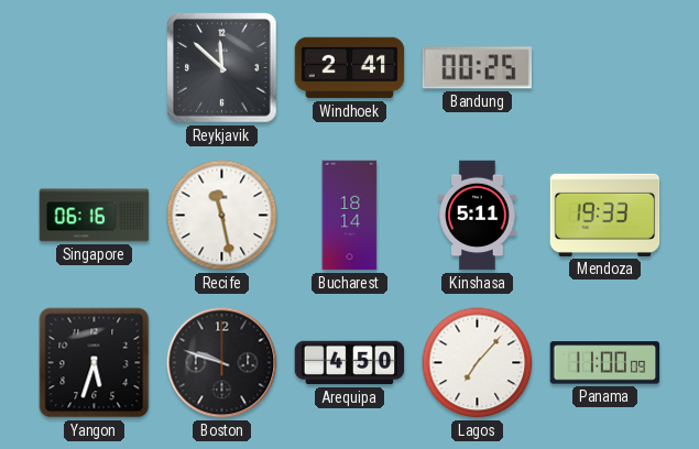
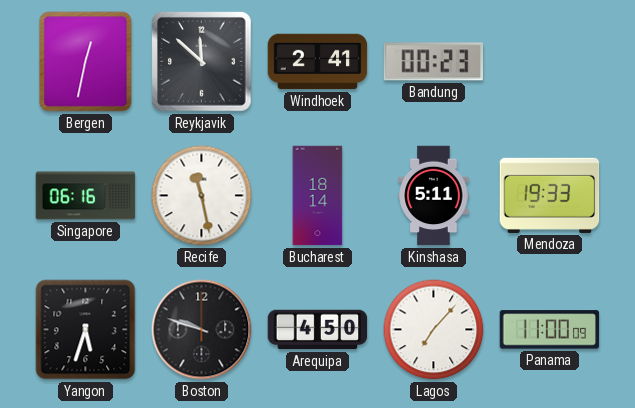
Bergen: none -> 12:32 (86, 62)
Bandung: 00:25 -> 00:23 (433, 62)
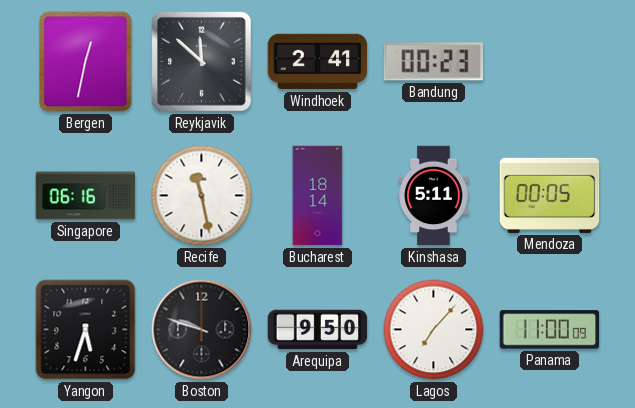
Mendoza: 19:33 -> 00:05 (550, 195)
Arequipa: 4:50 -> 9:50 (318, 330)
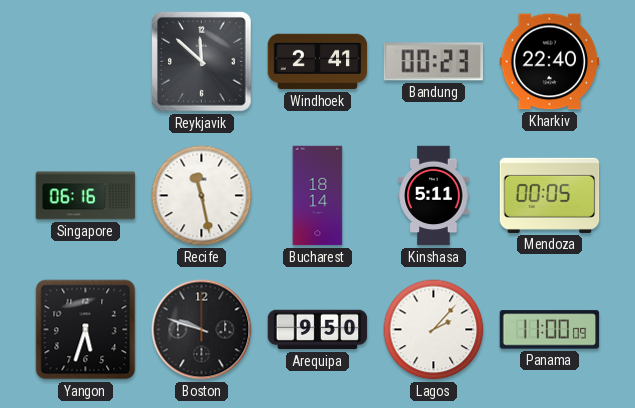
Bergen: 12:32 -> none (86, 62)
Kharkiv: none -> 22:40 (550, 62)
Lagos: 7:07 -> 2:07 (434, 330)
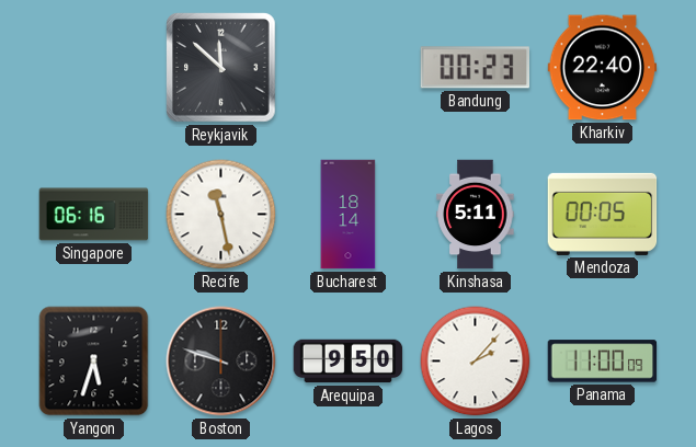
Windhoek: 2:41 -> none (318, 62)
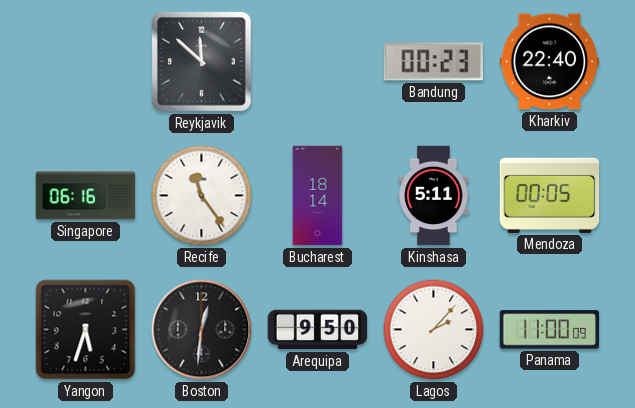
Recife: 11:28 -> 11:24 (202, 196)
Boston: 9:48 -> 12:31 (202, 330)
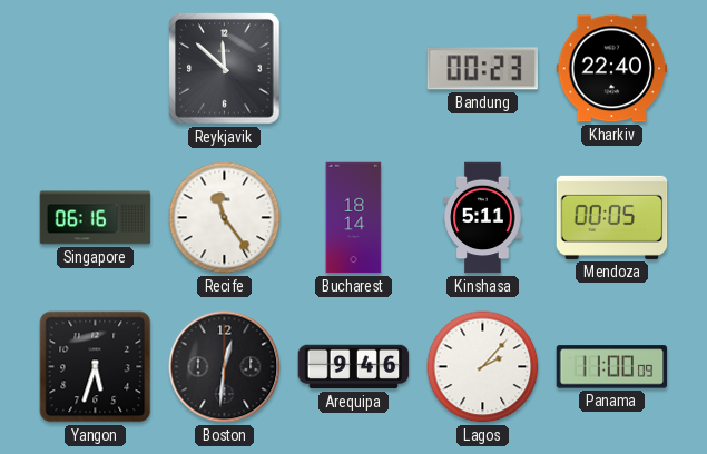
Arequipa: 9:50 -> 9:46 (354, 367)
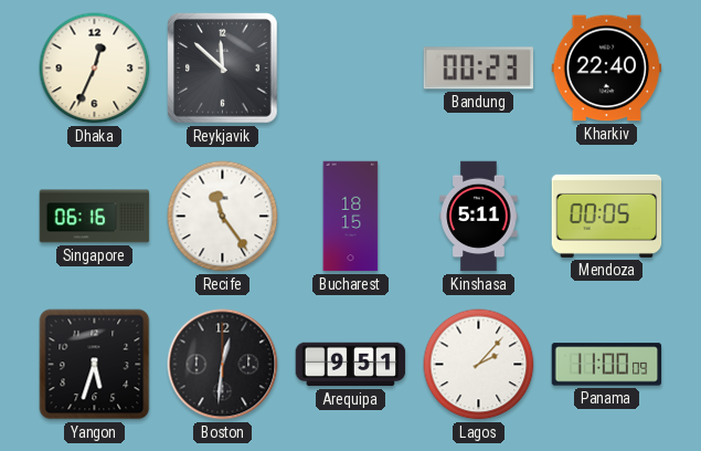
Dhaka: none -> 12:34 (95, 69)
Bucharest: 18:14 -> 18:15 (351, 217)
Arequipa: 9:46 -> 9:51 (351, 365)
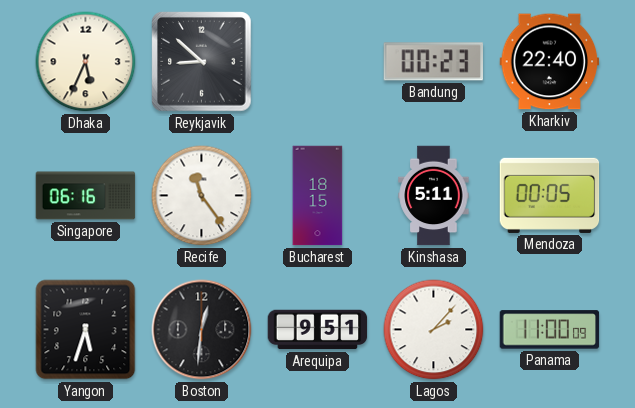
Dhaka: 12:34 -> 5:34 (86, 62)
Reykjavik: 11:52 -> 8:52 (202, 62)
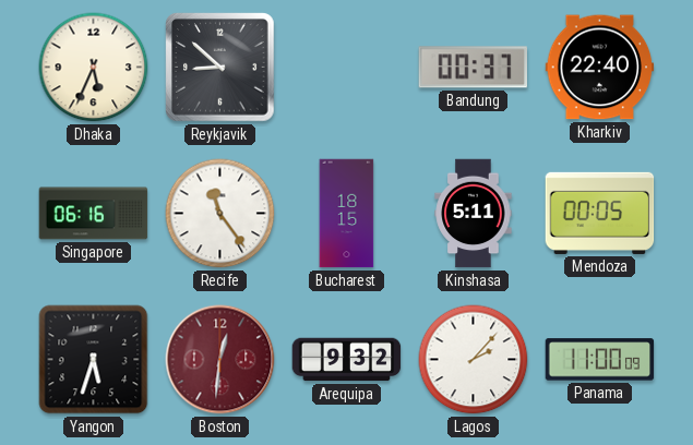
Bandung: 00:23 -> 00:37 (473, 68)
Boston dial: black -> burgundy (220, 360)
Arequipa: 9:51 -> 9:32 (347, 360)
